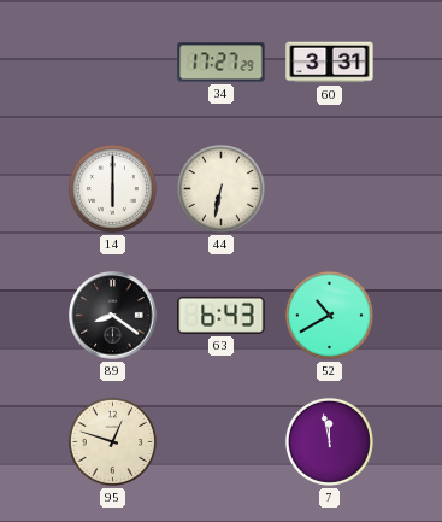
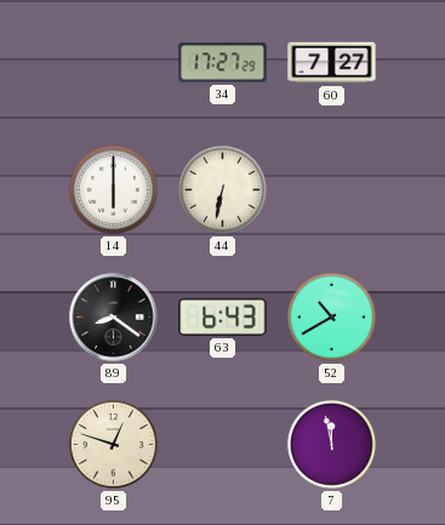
60: 3:31 -> 7:27 (332, 63)
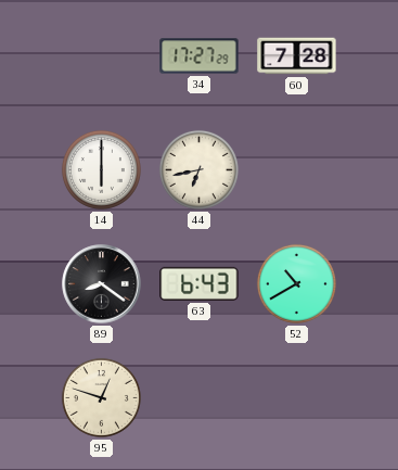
60: 7:27 -> 7:28 (297, 56)
44: 6:32 -> 6:43 (198, 169)
7: 11:58 -> none (331, 444)
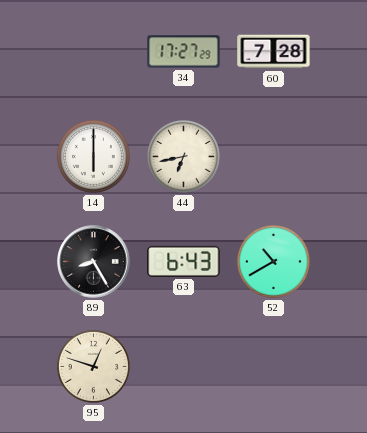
89: 8:21 -> 8:25 (94, 262)
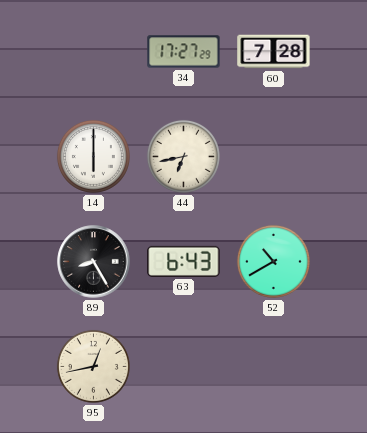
95: 12:48 -> 12:43 (93, 366)
